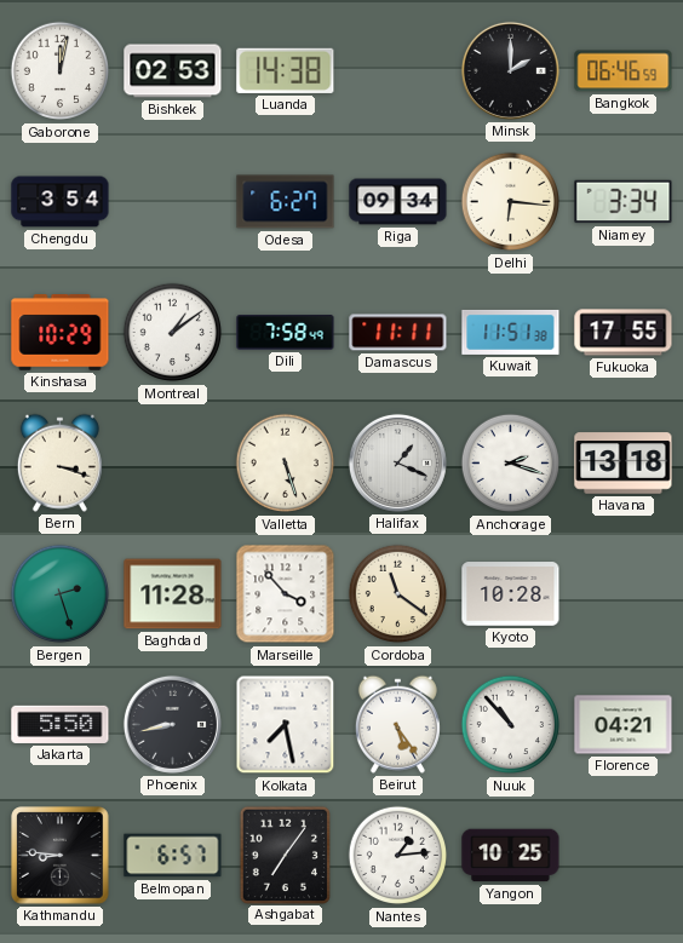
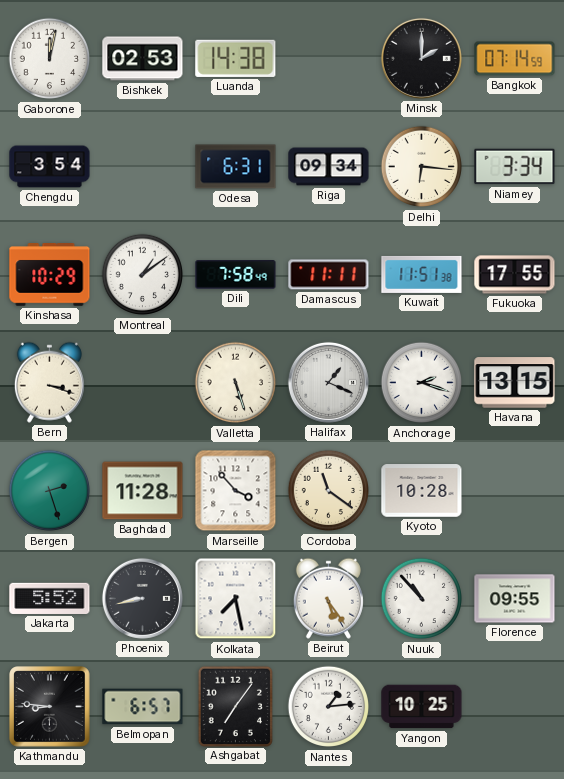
Bangkok: 06:46 -> 07:14 (515, 59)
Odesa: 6:27 -> 6:31 (236, 167)
Havana: 13:18 -> 13:15 (515, 383)
Jakarta: 5:50 -> 5:52 (50, 598)
Florence: 04:21 -> 09:55 (515, 599)
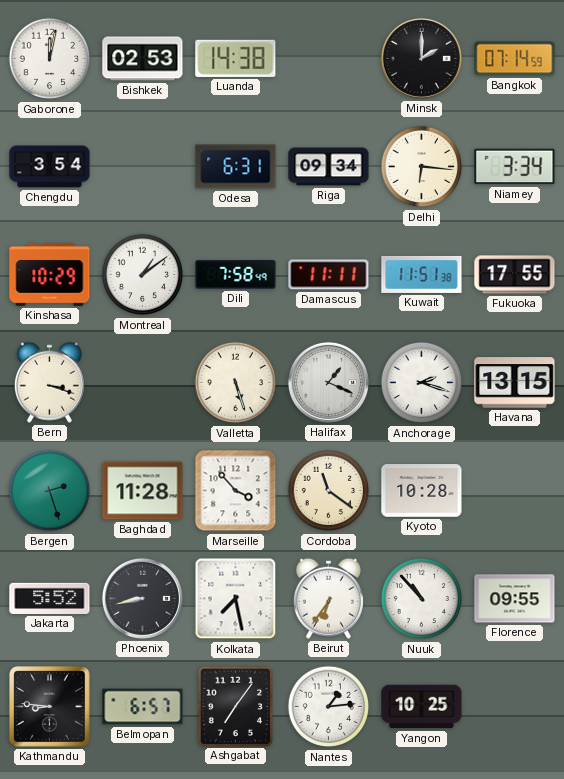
Beirut: 5:24 -> 6:36 (328, 598)
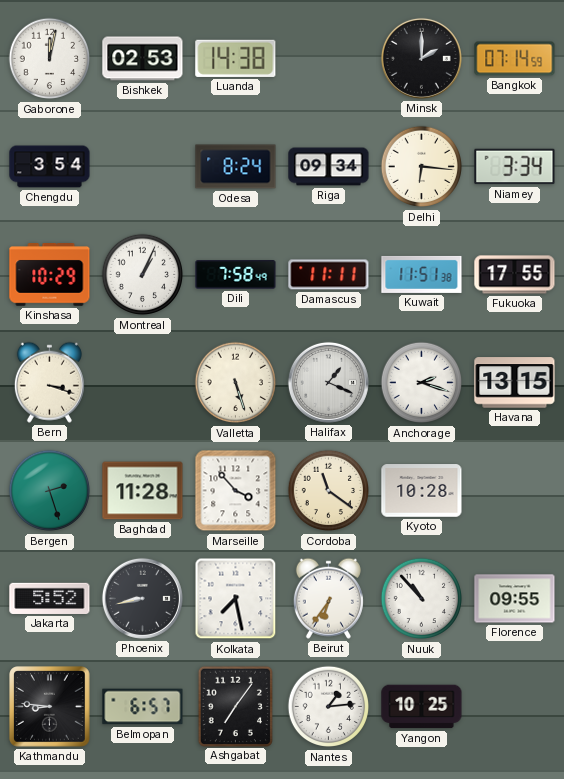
Odesa: 6:31 -> 8:24 (236, 167)
Montreal: 1:09 -> 1:04 (143, 275)
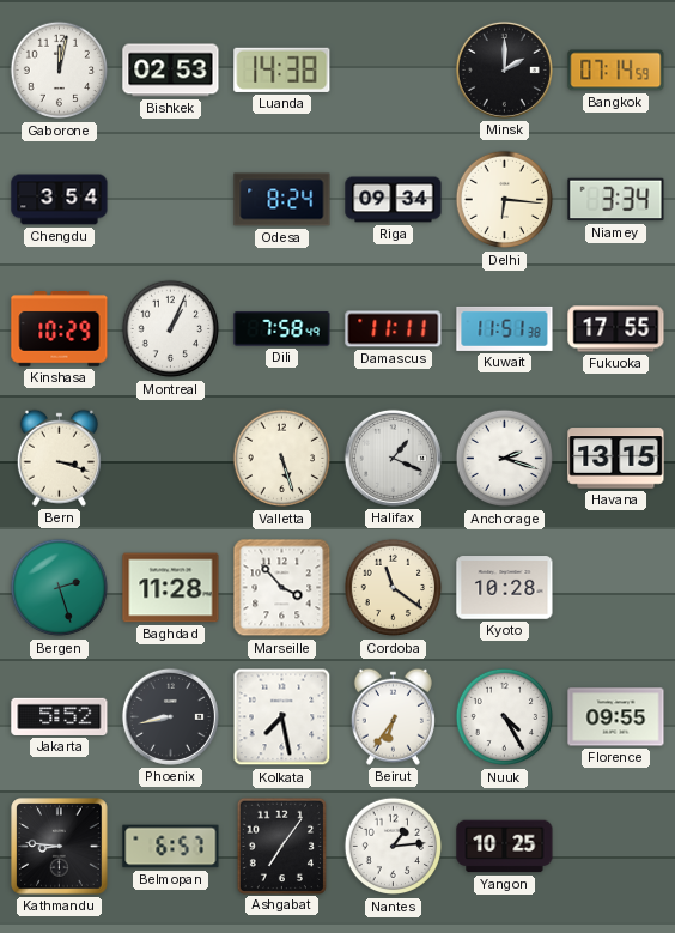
Nuuk: 10:53 -> 4:25 (505, 717)
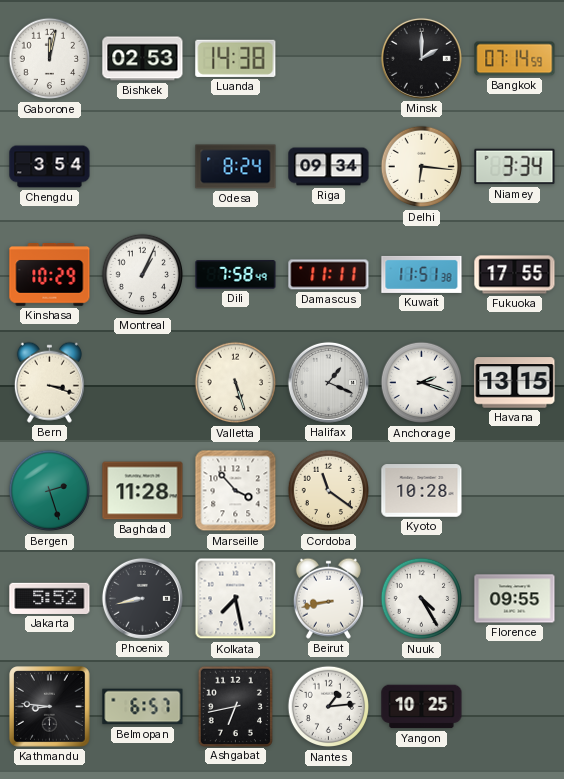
Beirut: 6:36 -> 8:43 (328, 598)
Ashgabat: 7:06 -> 6:43 (235, 706)
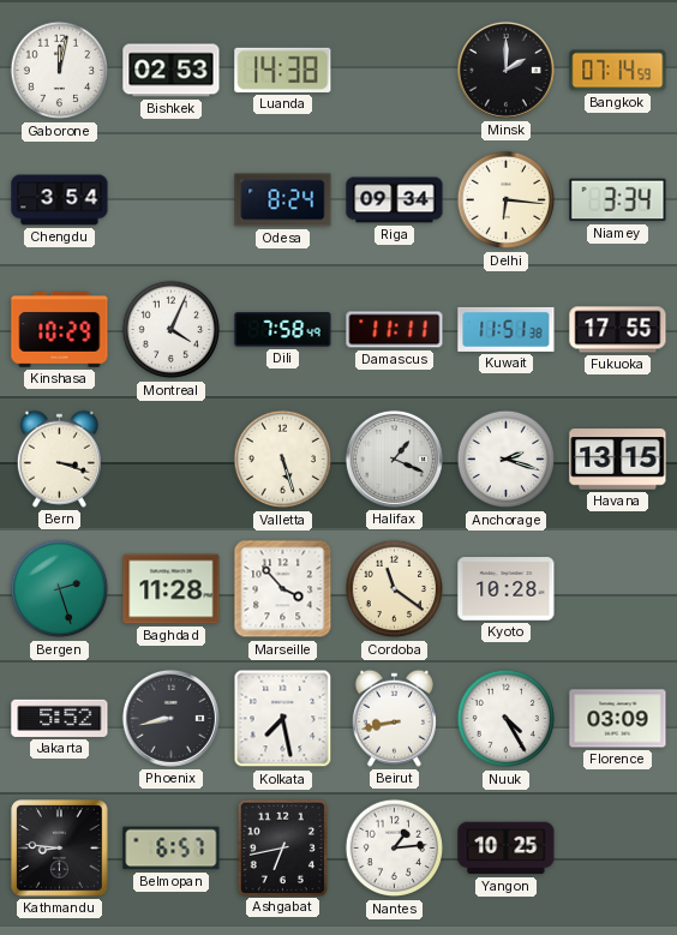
Montreal: 1:04 -> 4:04 (172, 330)
Florence: 09:55 -> 03:09 (618, 719)
